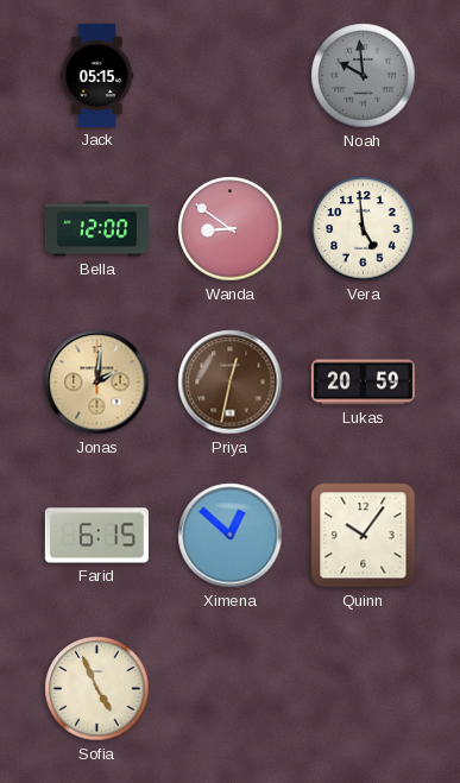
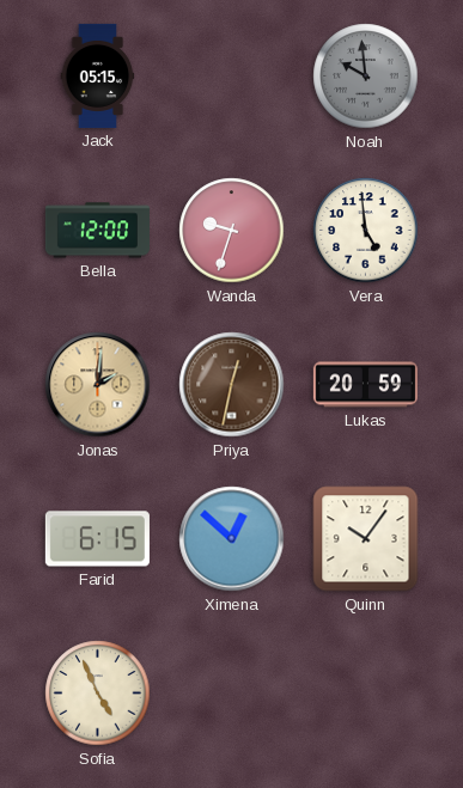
Wanda: 8:51 -> 9:33 (232, 231)
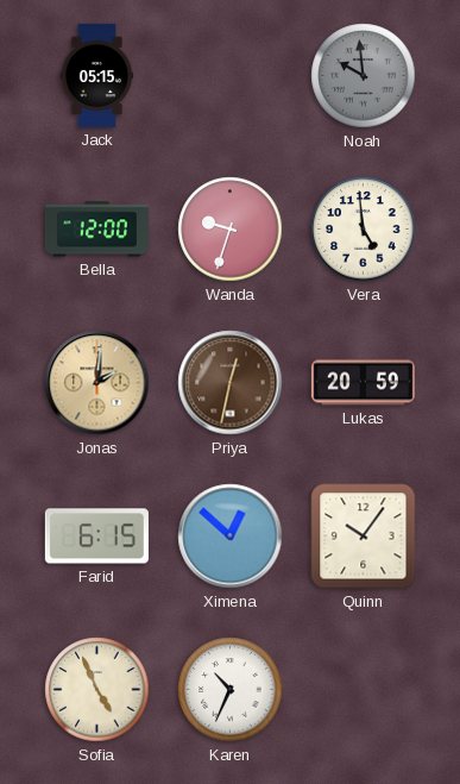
Karen: none -> 10:34 (231, 690)
